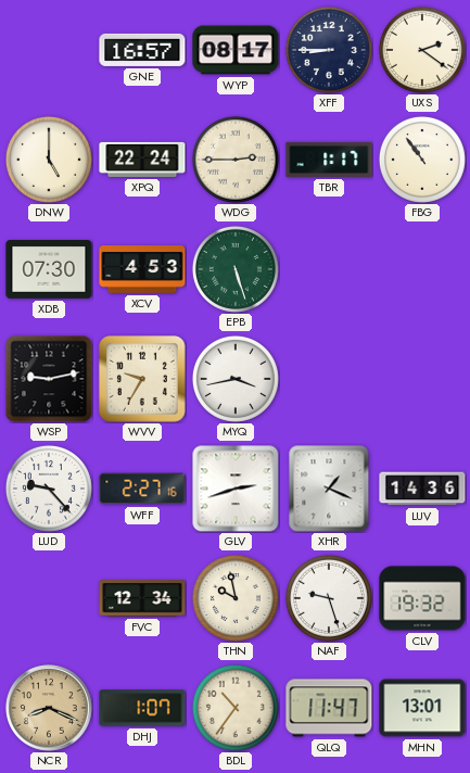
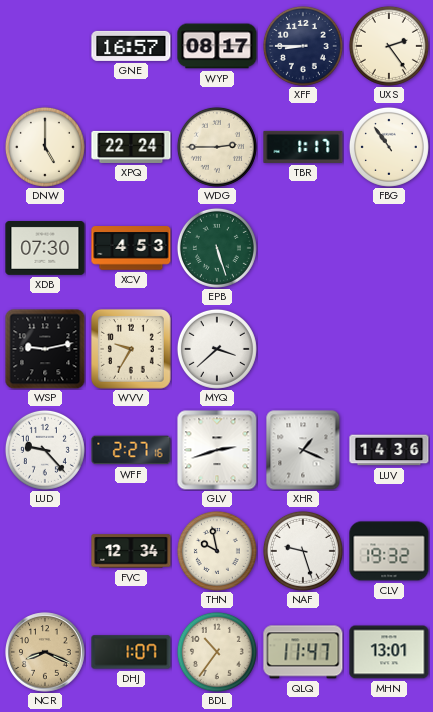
UXS: 2:21 -> 2:24 (389, 46)
MYQ: 3:43 -> 3:38 (217, 349)
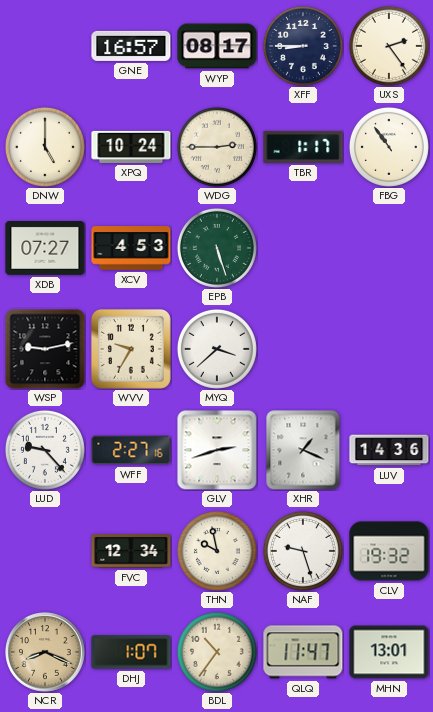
XPQ: 22:24 -> 10:24 (131, 147)
XDB: 07:30 -> 07:27 (45, 249)
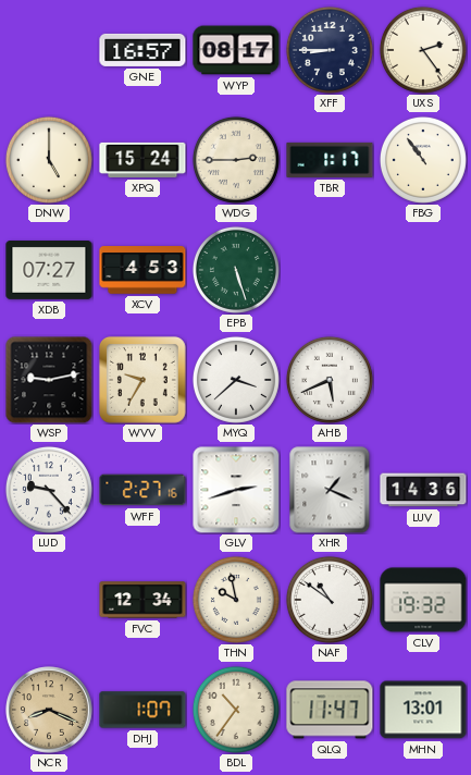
XPQ: 10:24 -> 15:24 (142, 160)
AHB: none -> 5:41 (330, 380)
NAF: 9:27 -> 10:51 (330, 600)
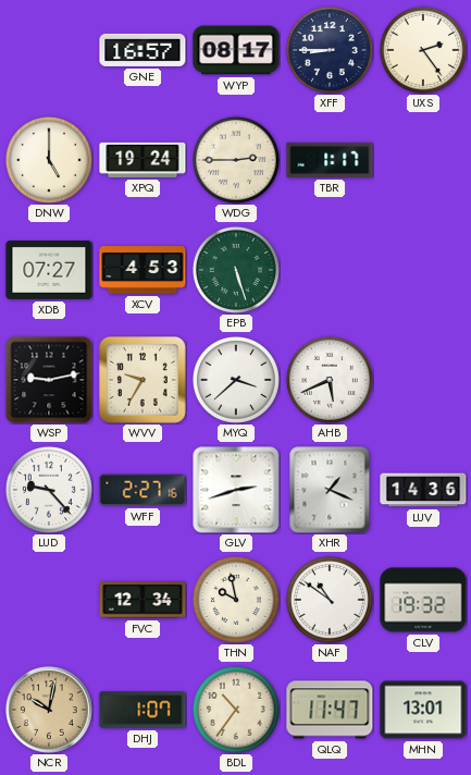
XPQ: 15:24 -> 19:24 (142, 160)
FBG: 10:54 -> none (423, 160)
NCR: 8:19 -> 10:02 (49, 710)
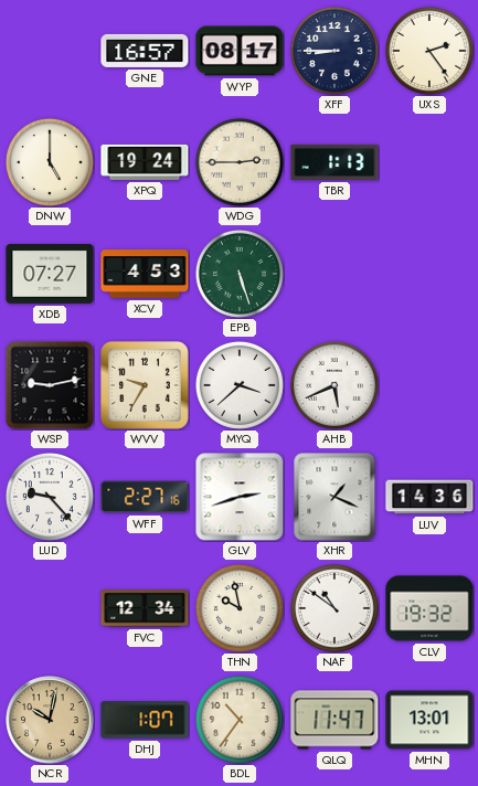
TBR: 1:17 -> 1:13 (334, 162)
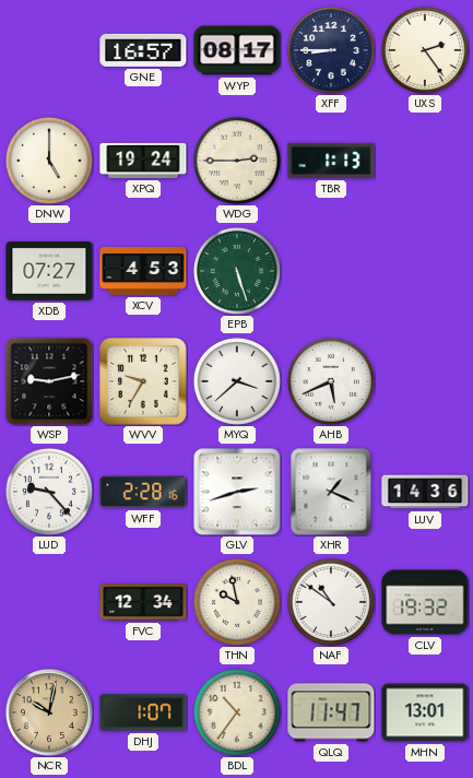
WFF: 2:27 -> 2:28 (143, 492)
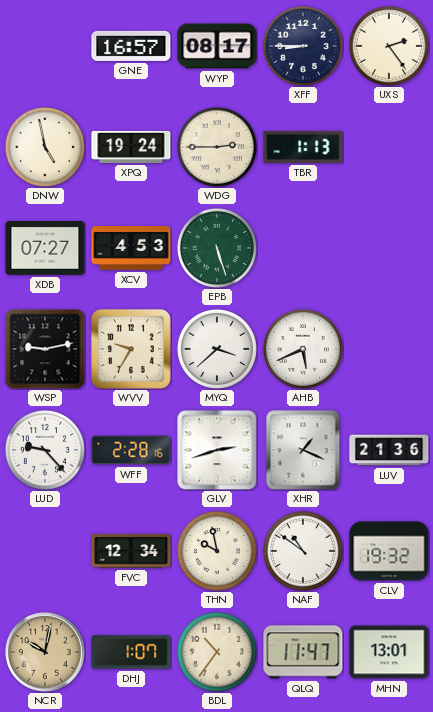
DNW: 5:00 -> 4:58 (45, 147)
LUV: 14:36 -> 21:36 (389, 450)
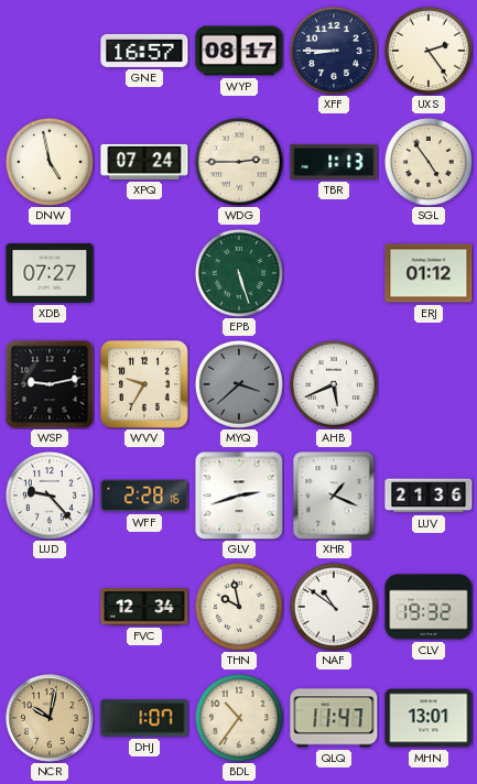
XPQ: 19:24 -> 07:24 (144, 162)
SGL: none -> 4:54 (429, 162)
XCV: 4:53 -> none (131, 249)
ERJ: none -> 01:12 (429, 273)
MYQ dial: white -> grey (239, 384)
